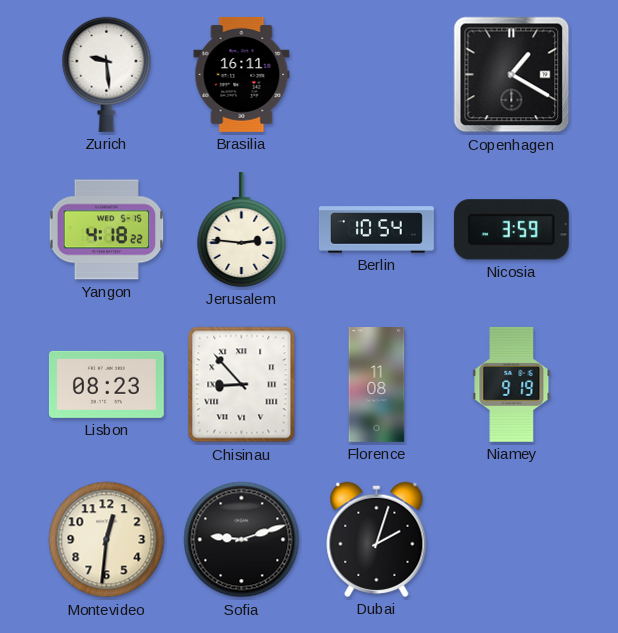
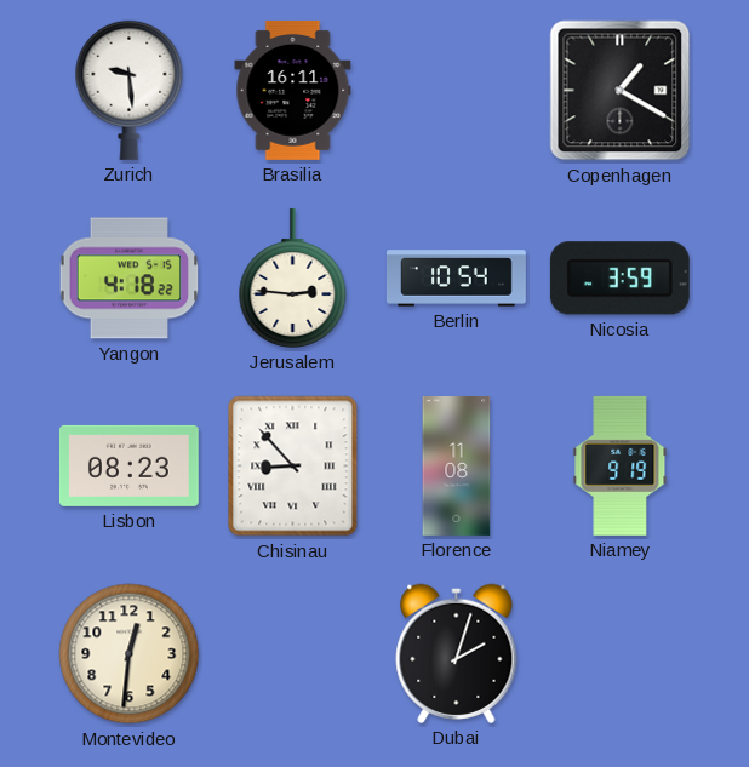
Sofia: 9:12 -> none (242, 540)
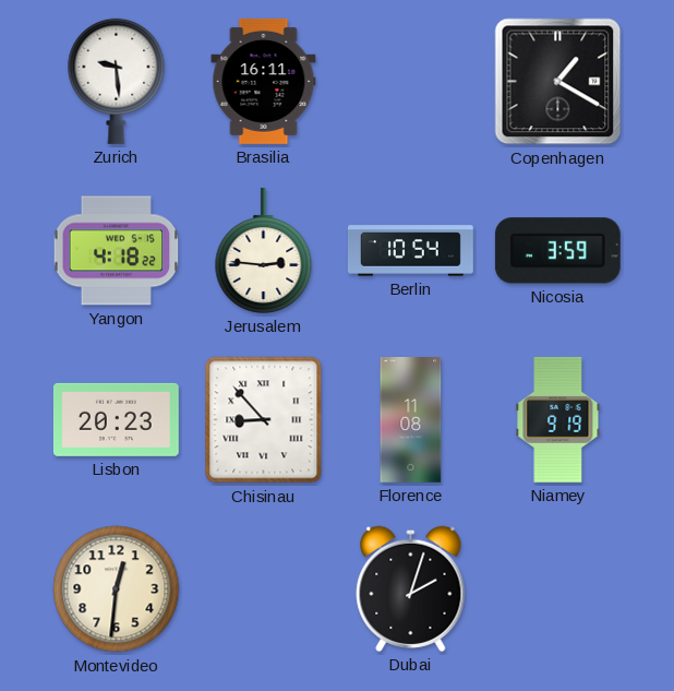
Lisbon: 08:23 -> 20:23 (116, 419)
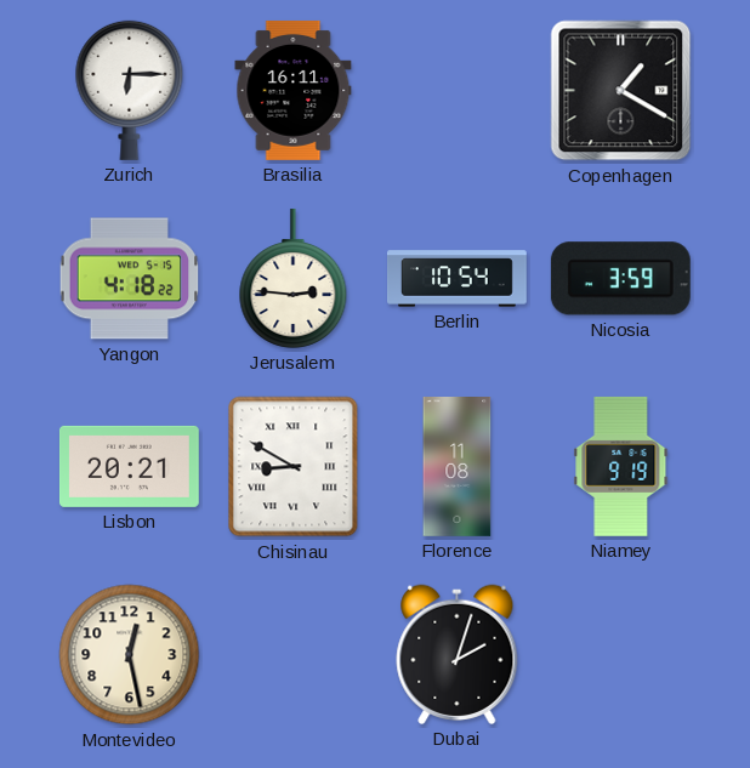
Zurich: 9:29 -> 6:15 (130, 90)
Lisbon: 20:23 -> 20:21 (129, 466)
Chisinau: 8:53 -> 8:50 (294, 467)
Montevideo: 12:31 -> 12:28 (130, 655)
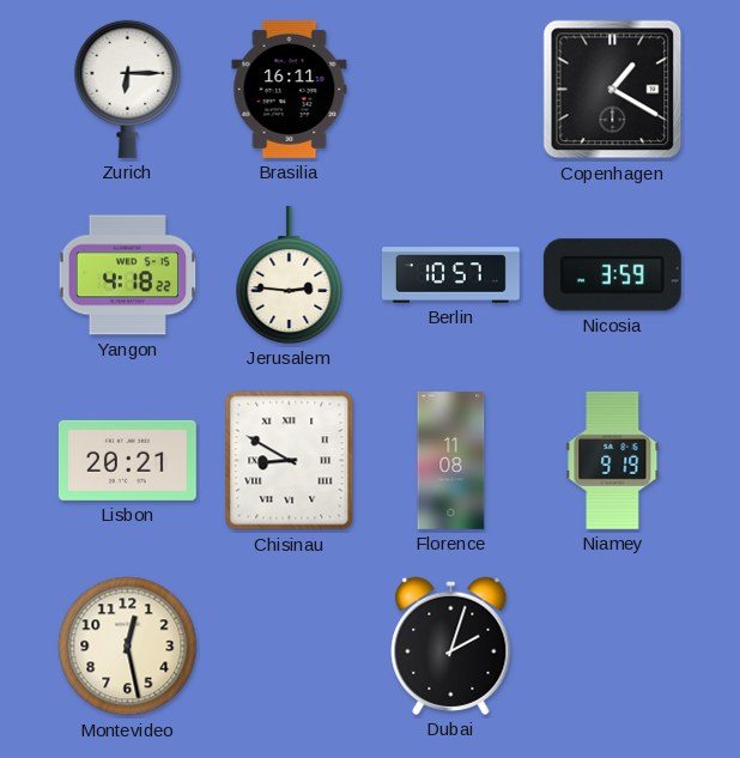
Berlin: 10:54 -> 10:57 (451, 275)
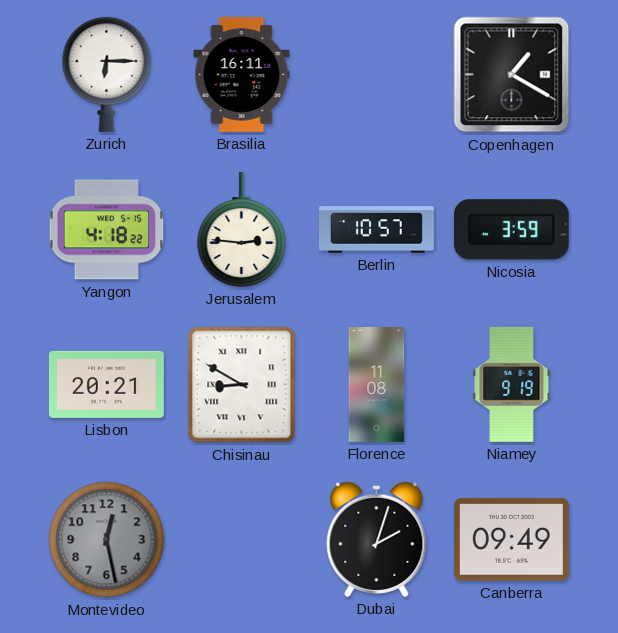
Montevideo dial: cream -> grey (107, 540)
Canberra: none -> 09:49 (511, 540)
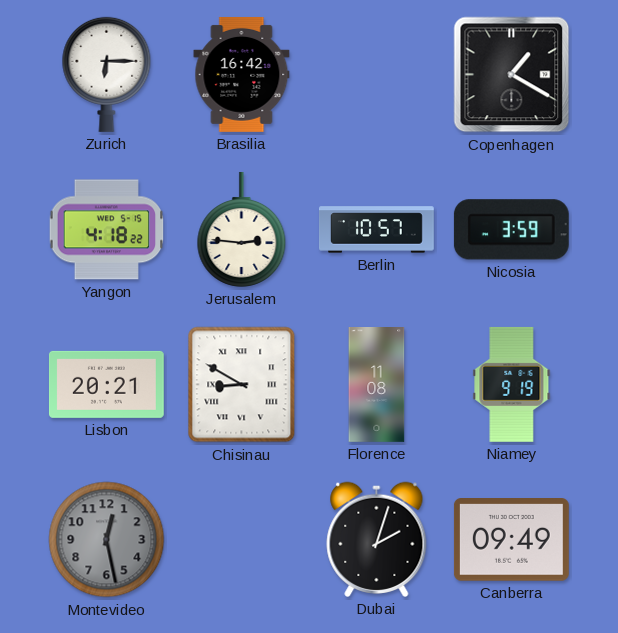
Brasilia: 16:11 -> 16:42 (242, 74)
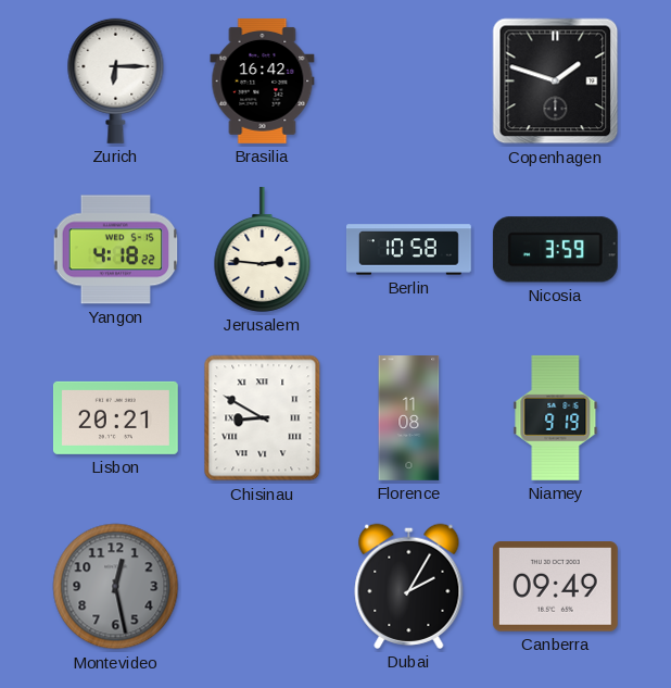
Copenhagen: 1:20 -> 1:48 (556, 82)
Berlin: 10:57 -> 10:58 (409, 250)
Dubai: 2:03 -> 2:05 (409, 586)
